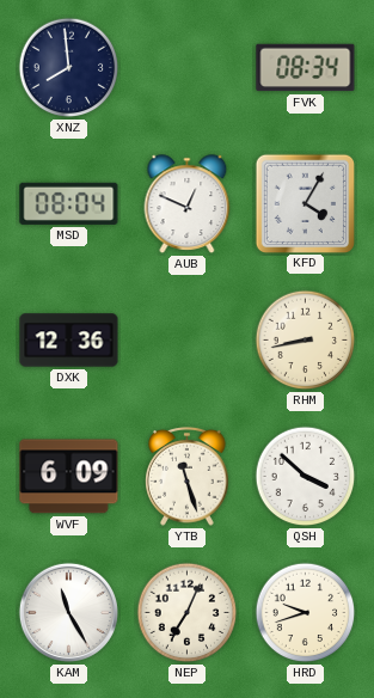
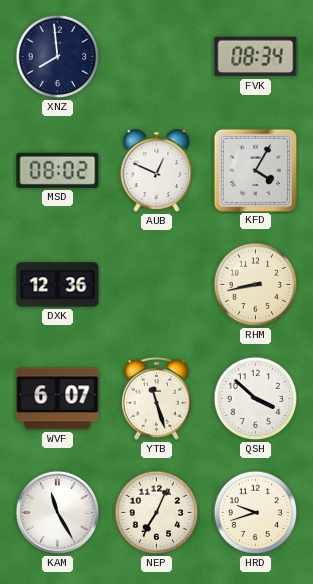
MSD: 08:04 -> 08:02 (58, 170)
WVF: 6:09 -> 6:07 (58, 399)
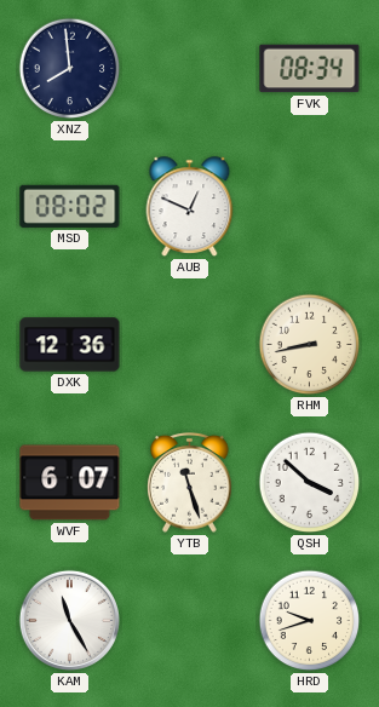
KFD: 4:05 -> none (255, 170)
NEP: 7:04 -> none (157, 513)
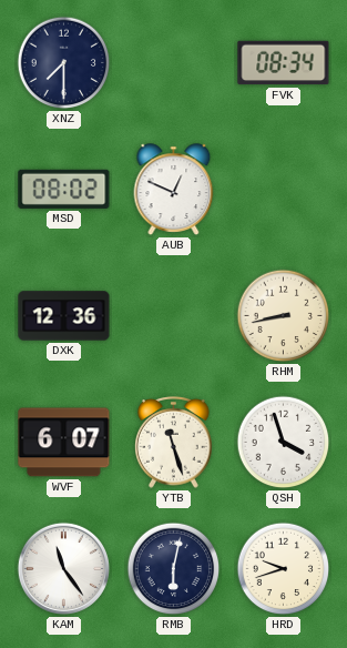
XNZ: 7:59 -> 7:30 (64, 63)
QSH: 3:52 -> 3:57 (284, 443)
KAM: 11:25 -> 11:24 (63, 568)
RMB: none -> 6:02 (174, 569)
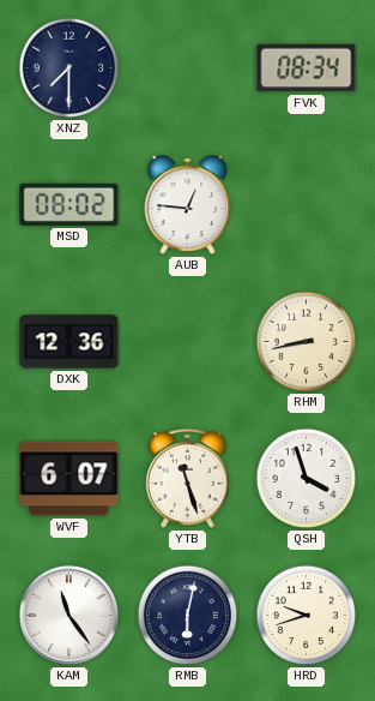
AUB: 12:49 -> 12:46 (188, 205)
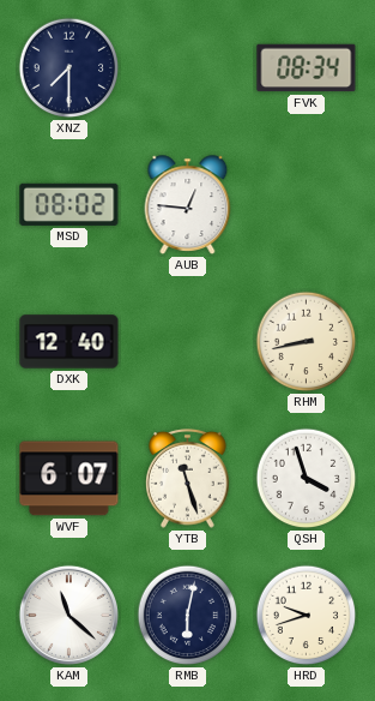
DXK: 12:36 -> 12:40 (69, 342)
KAM: 11:24 -> 11:22 (68, 615)
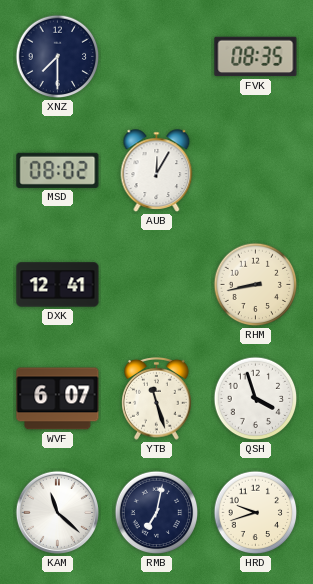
FVK: 08:34 -> 08:35 (256, 57)
AUB: 12:46 -> 12:05 (157, 171)
DXK: 12:40 -> 12:41 (58, 285)
RMB: 6:02 -> 7:02 (157, 513)
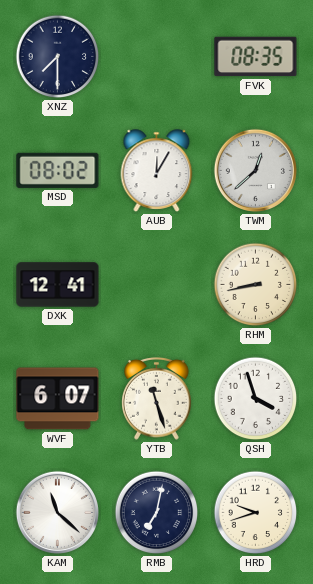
TWM: none -> 12:38 (255, 170)
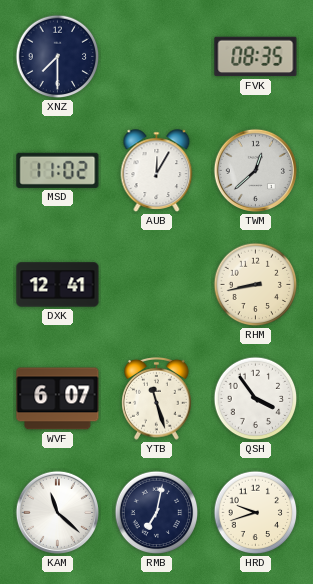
MSD: 08:02 -> 11:02 (58, 170)
QSH: 3:57 -> 3:54 (256, 399)
